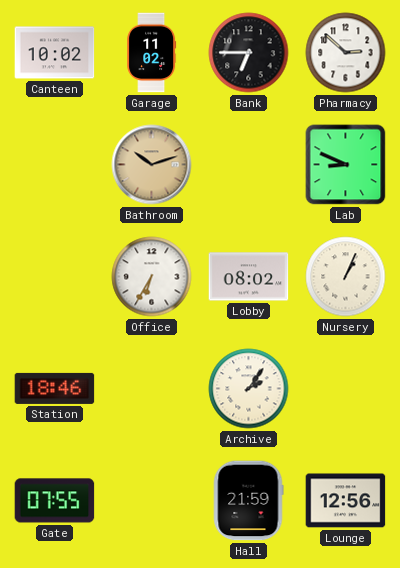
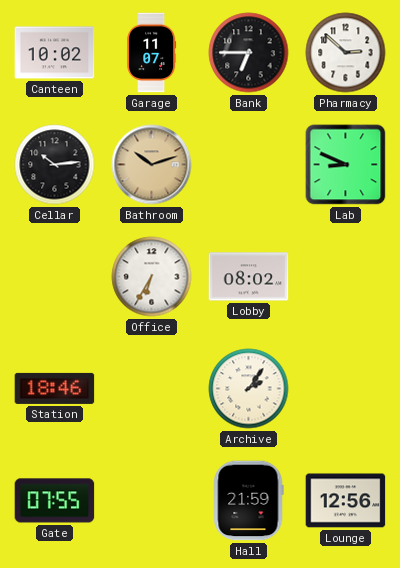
Garage: 11:02 -> 11:07 (152, 53)
Cellar: none -> 10:14 (55, 165)
Nursery: 1:04 -> none (346, 277)
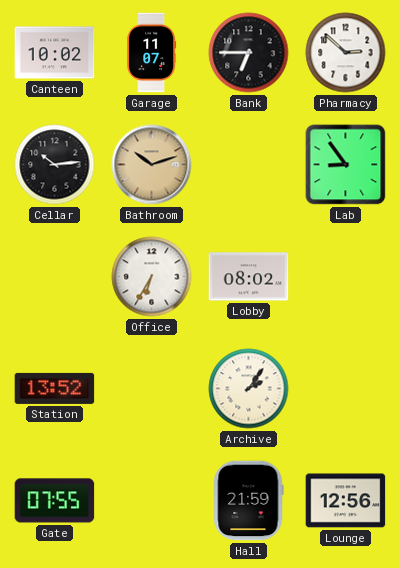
Lab: 8:49 -> 8:54 (346, 165)
Station: 18:46 -> 13:52 (55, 388)
